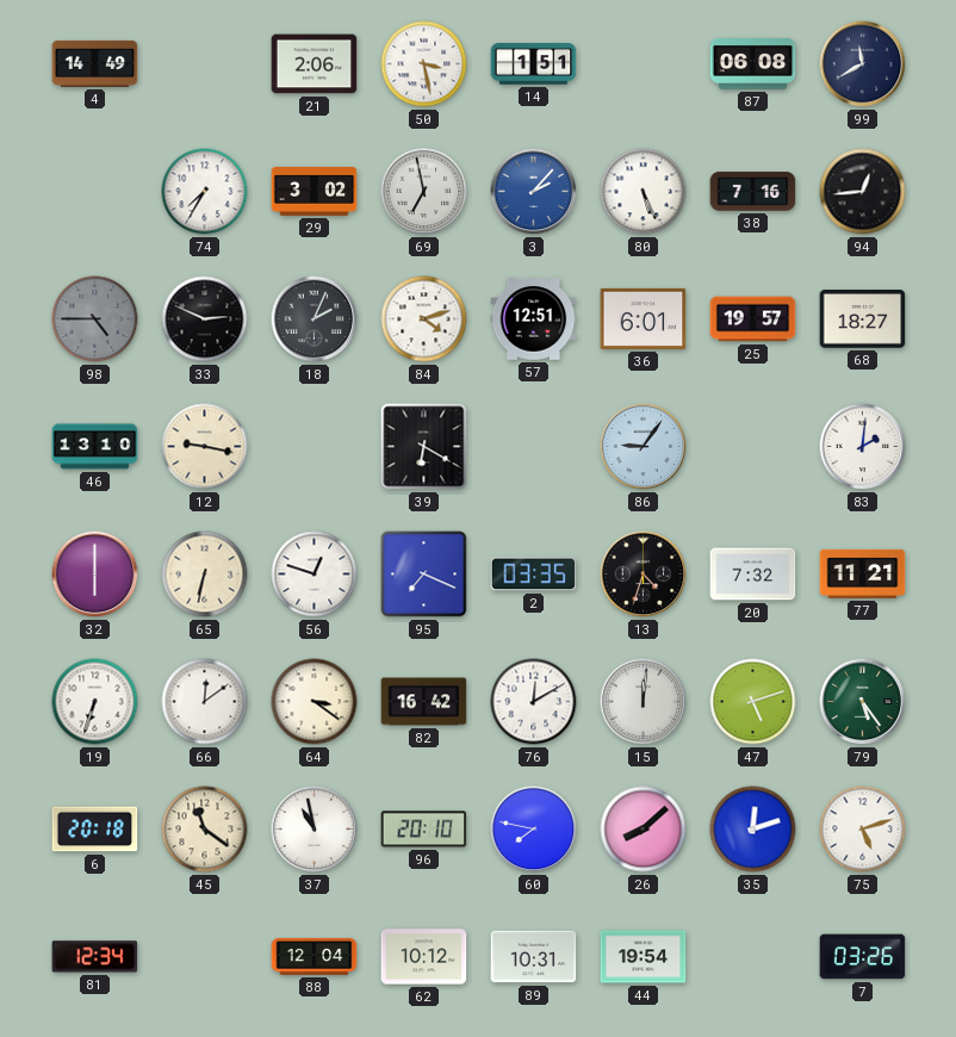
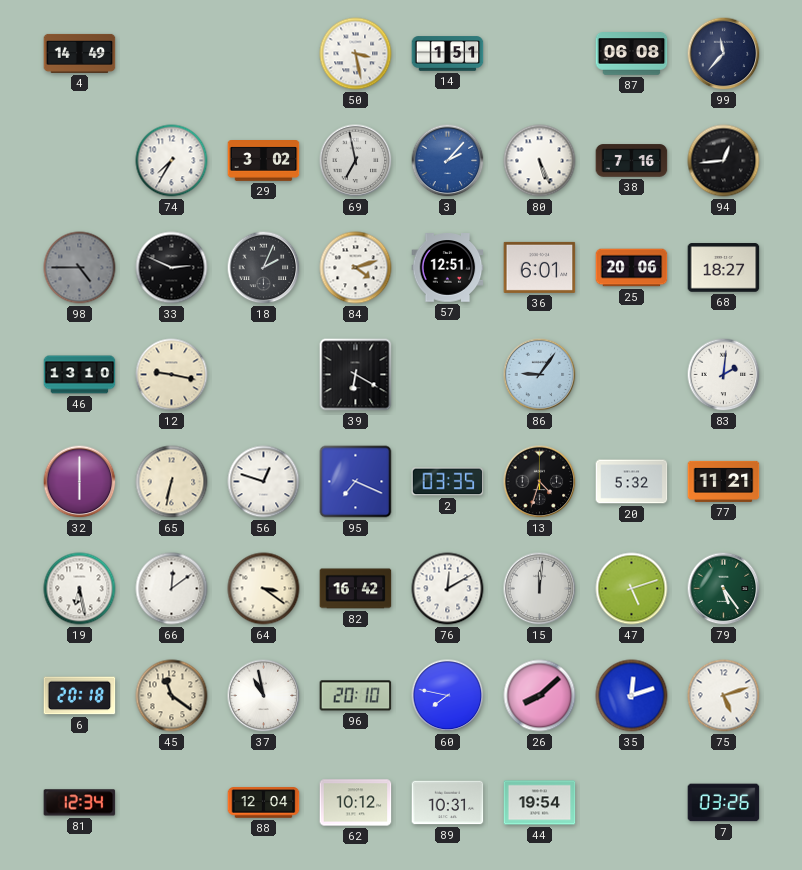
21: 2:06 -> none (315, 64)
99: 11:40 -> 11:37 (724, 54)
25: 19:57 -> 20:06 (632, 268)
20: 7:32 -> 5:32 (632, 482)
19: 6:33 -> 6:28 (80, 589)
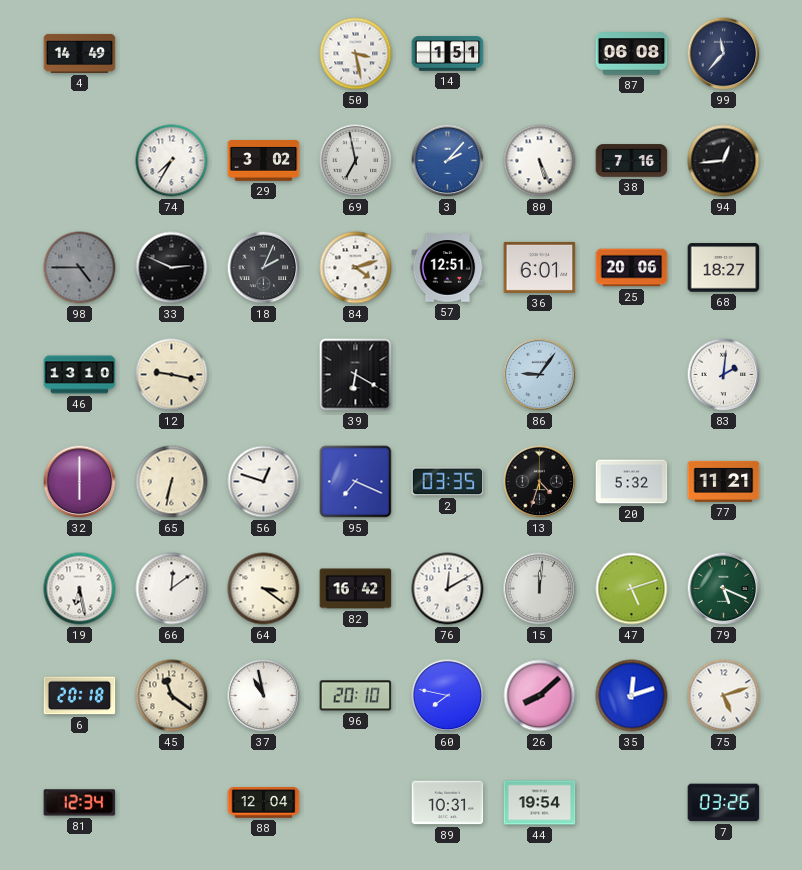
79: 5:24 -> 5:19 (724, 589)
62: 10:12 -> none (356, 803)
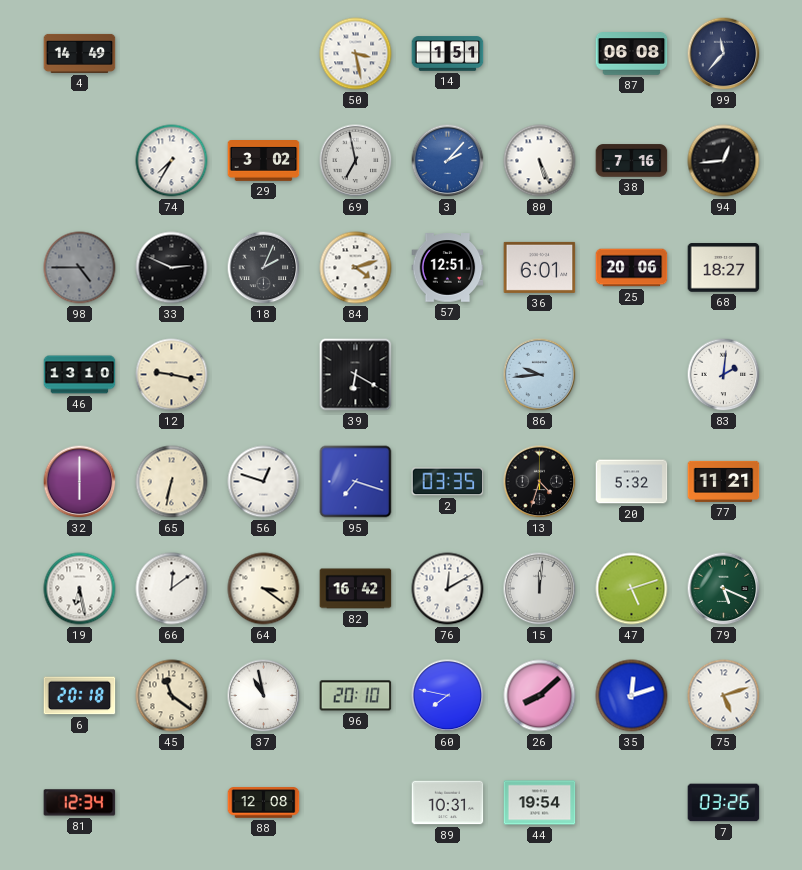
86: 9:06 -> 9:44 (540, 375)
95: 7:19 -> 7:18 (356, 482)
88: 12:04 -> 12:08 (264, 803)
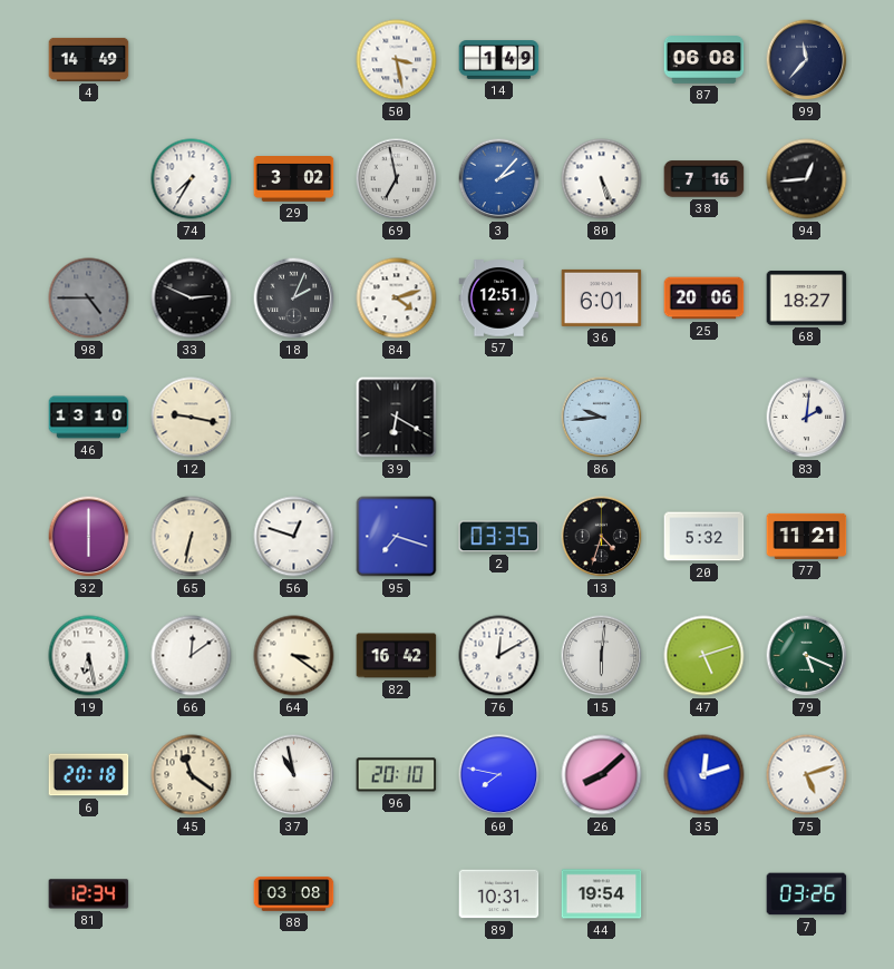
14: 1:51 -> 1:49 (499, 60)
15: 12:01 -> 6:01 (602, 656)
88: 12:08 -> 03:08 (294, 894)
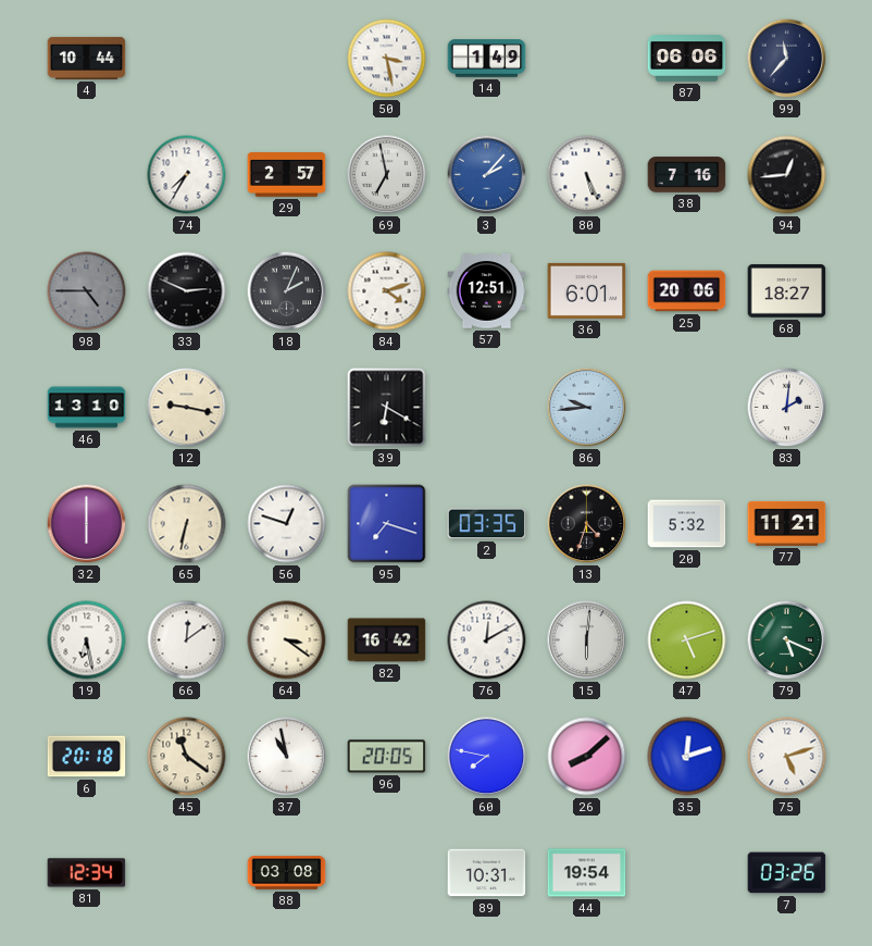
4: 14:49 -> 10:44 (87, 58)
87: 06:08 -> 06:06 (687, 59)
29: 3:02 -> 2:57 (287, 175)
96: 20:10 -> 20:05 (387, 757)
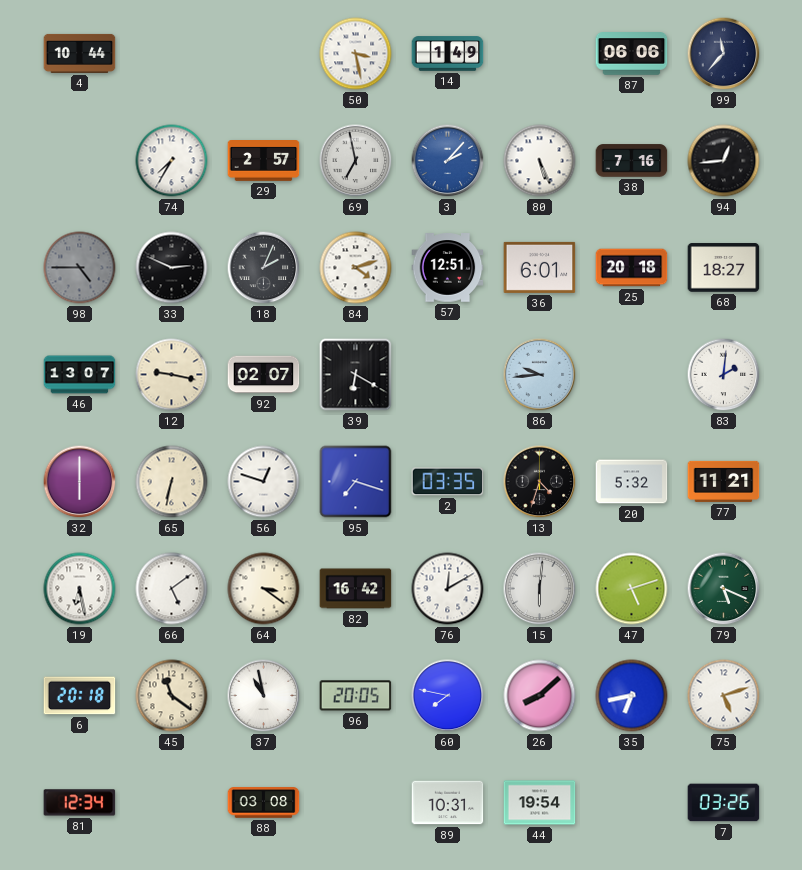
25: 20:06 -> 20:18 (632, 268)
46: 13:10 -> 13:07 (80, 375)
92: none -> 02:07 (264, 375)
66: 12:09 -> 5:09 (172, 589)
35: 12:12 -> 6:43 (632, 696)
